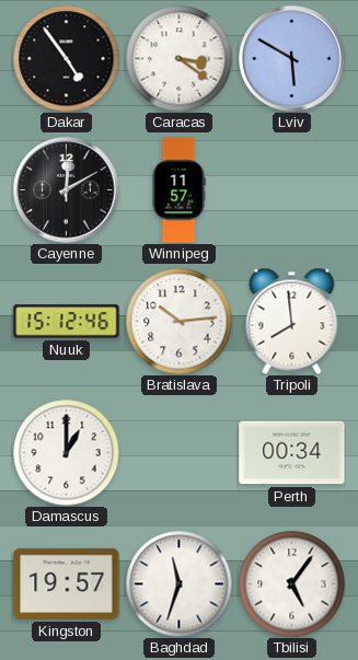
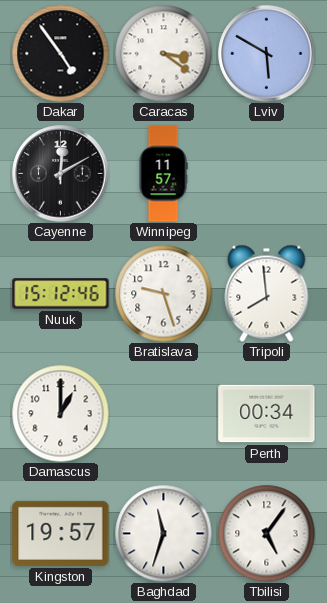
Bratislava: 10:14 -> 9:27 (163, 293)
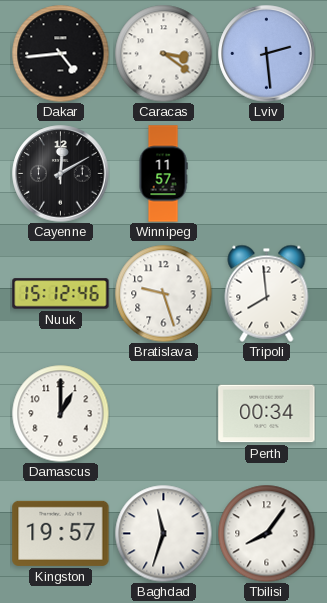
Dakar: 4:54 -> 4:44 (60, 53)
Lviv: 5:50 -> 2:29 (267, 54)
Tbilisi: 5:06 -> 8:06 (266, 533)
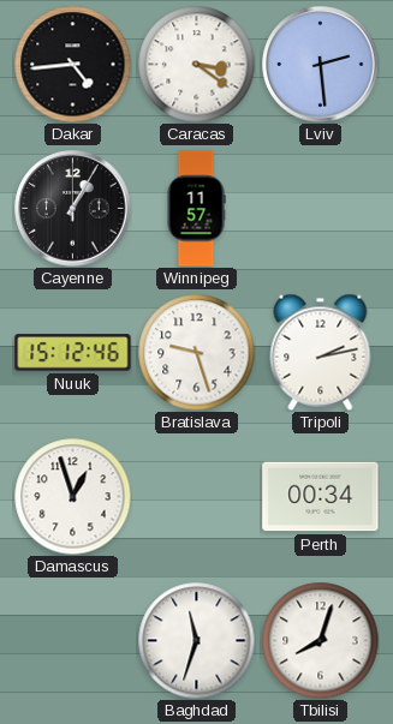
Cayenne: 12:10 -> 1:05 (73, 209)
Tripoli: 7:59 -> 2:13 (321, 352)
Damascus: 1:00 -> 12:57 (72, 496)
Kingston: 19:57 -> none (61, 533)
Tbilisi: 8:06 -> 8:03 (320, 640)
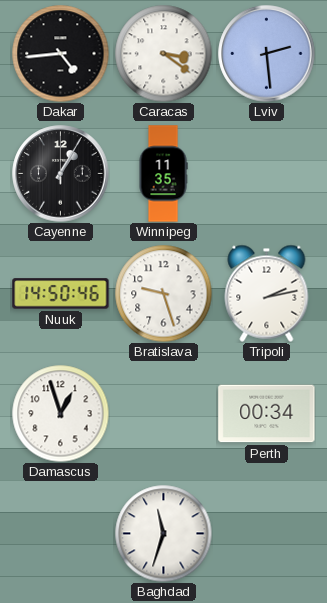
Winnipeg: 11:57 -> 11:35 (163, 174)
Nuuk: 15:12 -> 14:50 (61, 294)
Tbilisi: 8:03 -> none (320, 640)
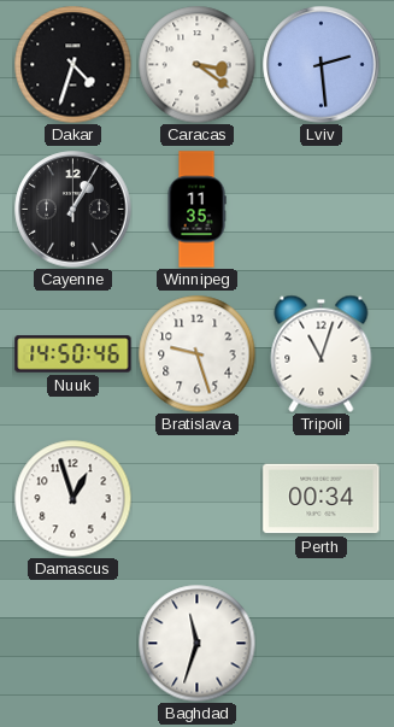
Dakar: 4:44 -> 4:33 (72, 64)
Tripoli: 2:13 -> 11:03 (322, 353)
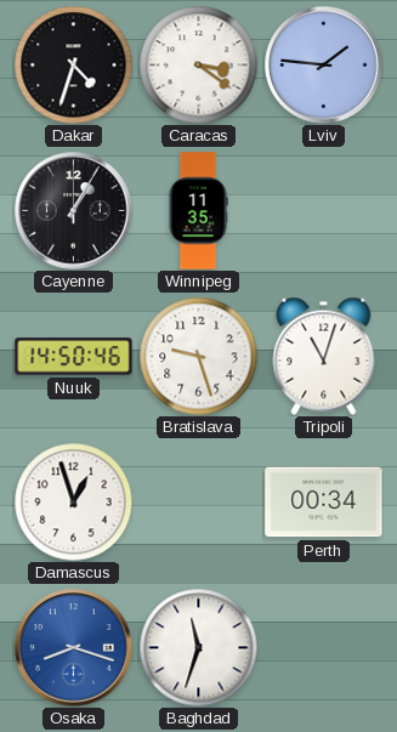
Lviv: 2:29 -> 1:46 (324, 66)
Osaka: none -> 8:18 (74, 648)
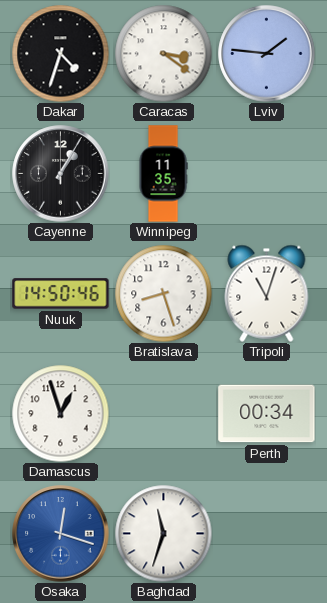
Bratislava: 9:27 -> 8:27 (163, 293)
Osaka: 8:18 -> 12:18 (61, 534)
